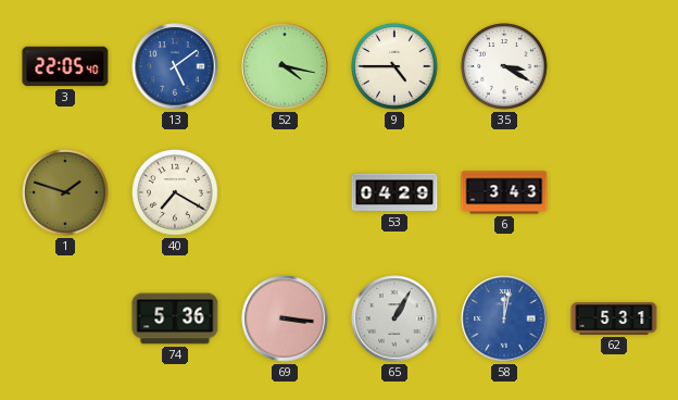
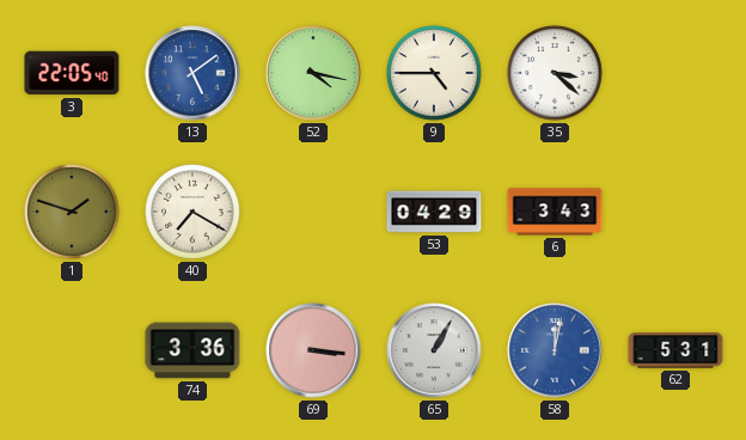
35: 3:20 -> 3:22 (555, 73)
74: 5:36 -> 3:36 (192, 350)
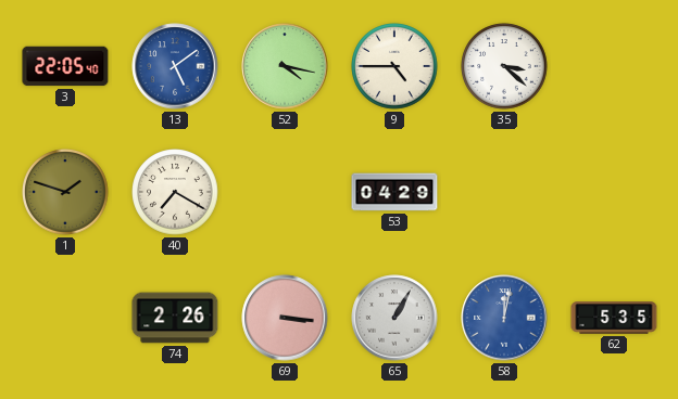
6: 3:43 -> none (555, 212)
74: 3:36 -> 2:26 (175, 318)
62: 5:31 -> 5:35 (614, 318)
